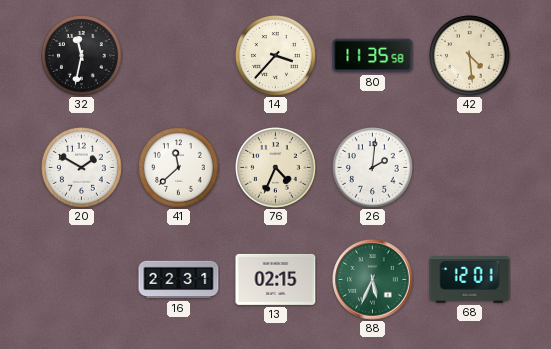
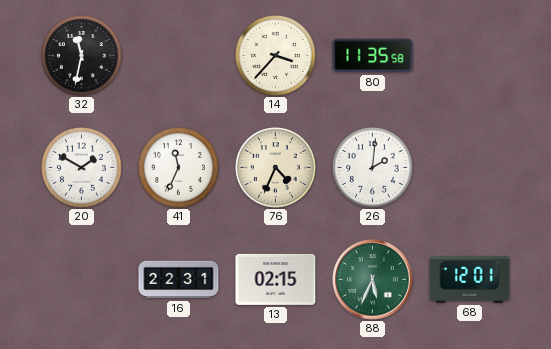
42: 4:29 -> none (470, 56)
41: 11:38 -> 11:34 (179, 168)
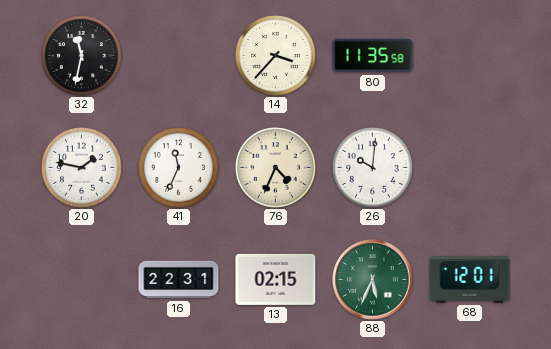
20: 1:50 -> 1:47 (82, 168)
26: 2:01 -> 10:01 (373, 168)
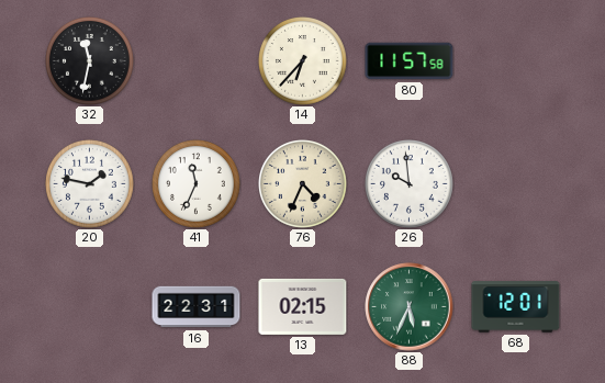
14: 3:37 -> 6:37 (303, 61)
80: 11:35 -> 11:57 (410, 61)
26: 10:01 -> 9:59 (410, 184)
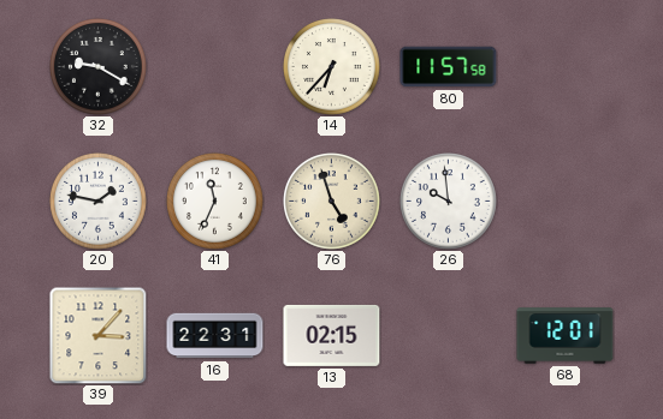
32: 11:32 -> 9:20 (99, 67)
76: 4:34 -> 4:57 (332, 202)
39: none -> 3:07 (97, 335)
88: 5:34 -> none (410, 307)
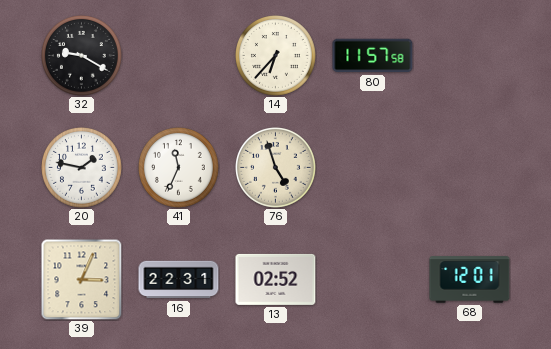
26: 9:59 -> none (449, 202)
39: 3:07 -> 3:04 (81, 279)
13: 02:15 -> 02:52 (276, 279)
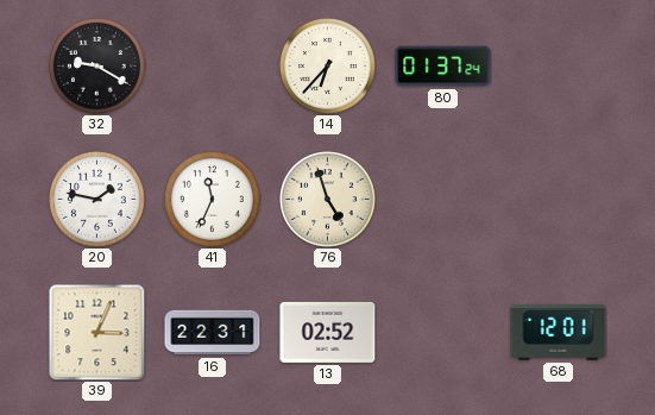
80: 11:57 -> 01:37 (443, 67)
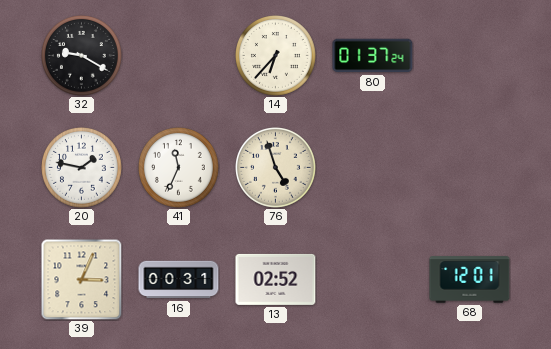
16: 22:31 -> 00:31 (179, 280)
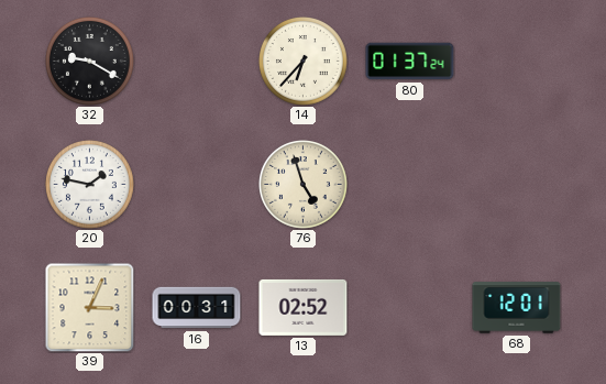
41: 11:34 -> none (179, 168)
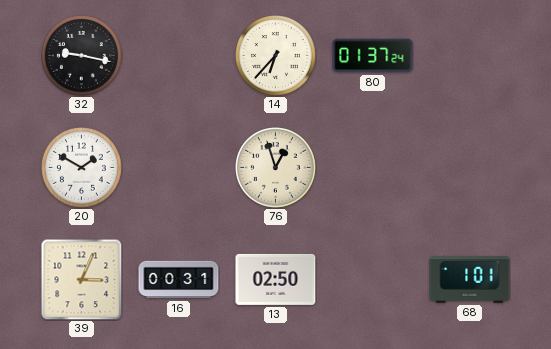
32: 9:20 -> 9:17 (82, 56)
20: 1:47 -> 1:50 (82, 168)
76: 4:57 -> 12:57 (276, 168)
13: 02:52 -> 02:50 (276, 279)
68: 12:01 -> 1:01 (470, 280)
